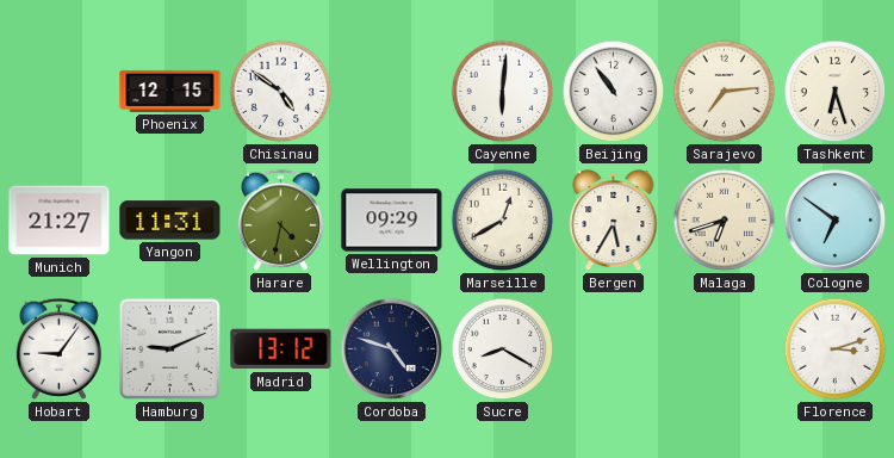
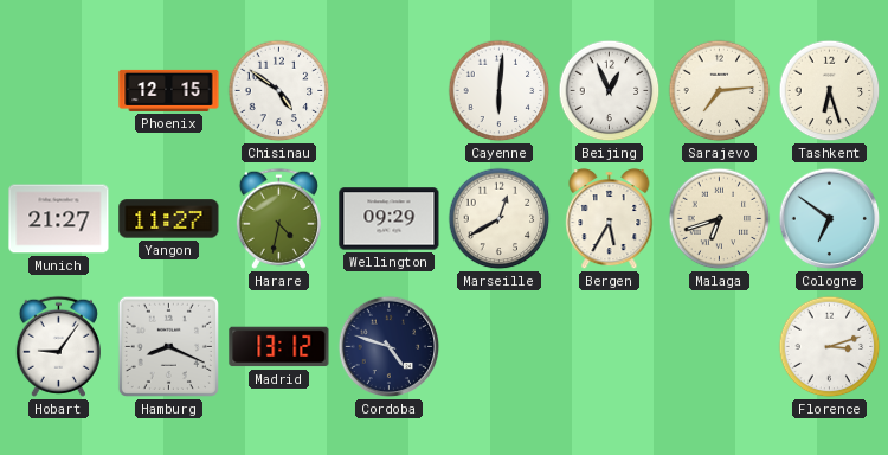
Beijing: 10:54 -> 12:56 (610, 91)
Yangon: 11:31 -> 11:27 (169, 219)
Hamburg: 9:11 -> 8:19 (168, 346)
Sucre: 8:20 -> none (503, 349)
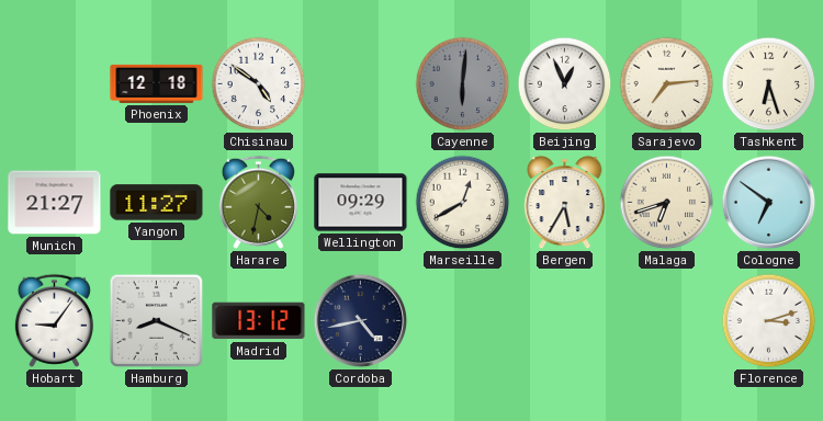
Phoenix: 12:15 -> 12:18 (157, 83)
Cayenne dial: white -> grey (463, 84)
Cordoba: 4:48 -> 4:43 (361, 321)
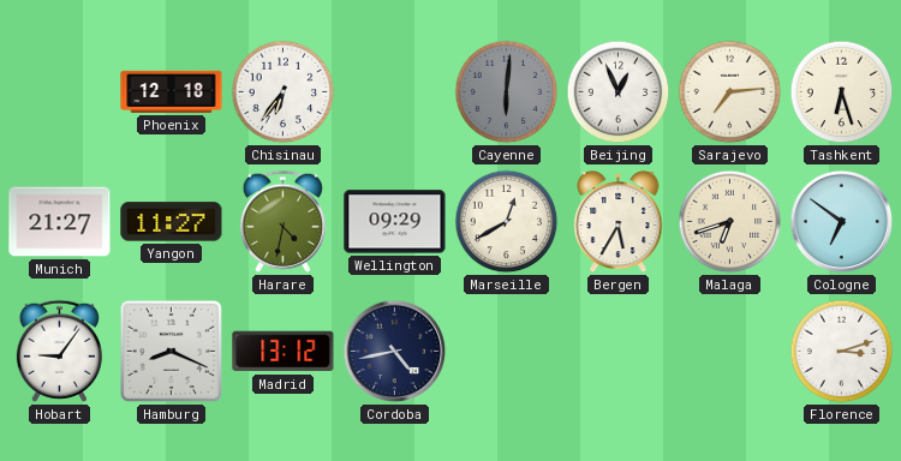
Chisinau: 4:51 -> 6:36 (284, 92)
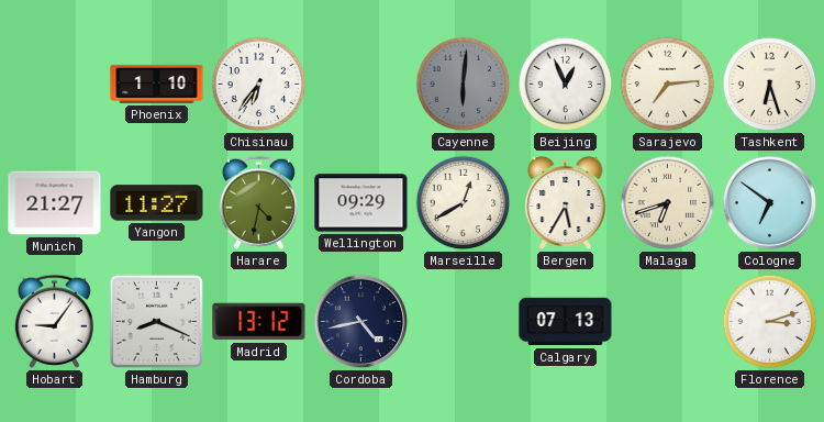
Phoenix: 12:18 -> 1:10 (157, 84)
Calgary: none -> 07:13 (566, 322)
